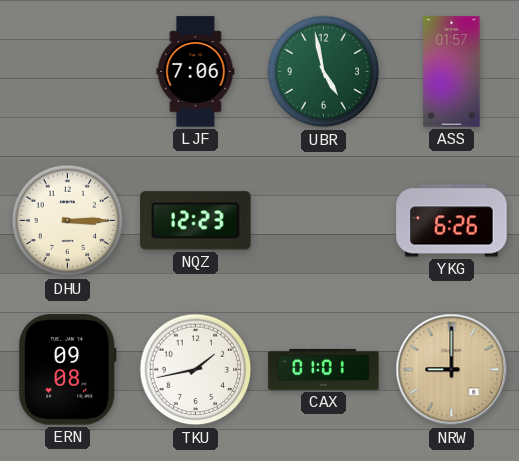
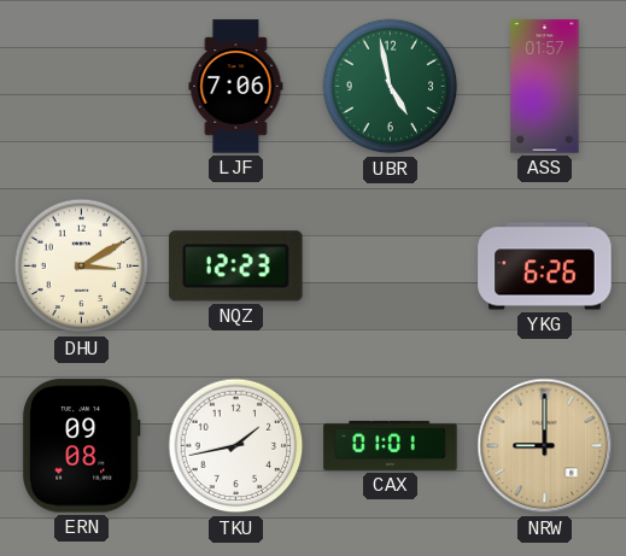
DHU: 3:15 -> 3:10 (82, 267)
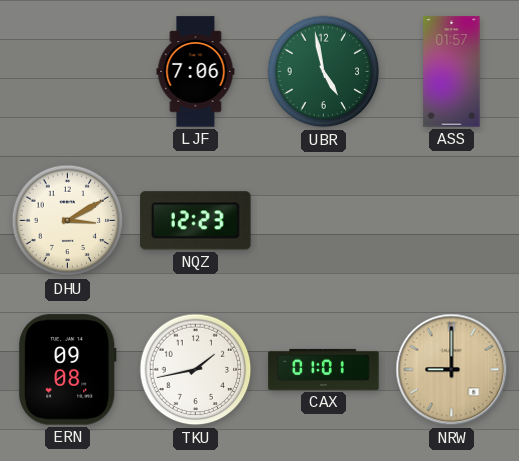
YKG: 6:26 -> none (545, 267)
